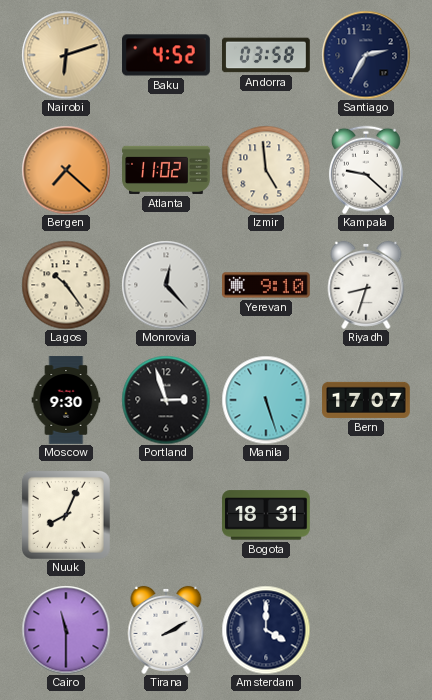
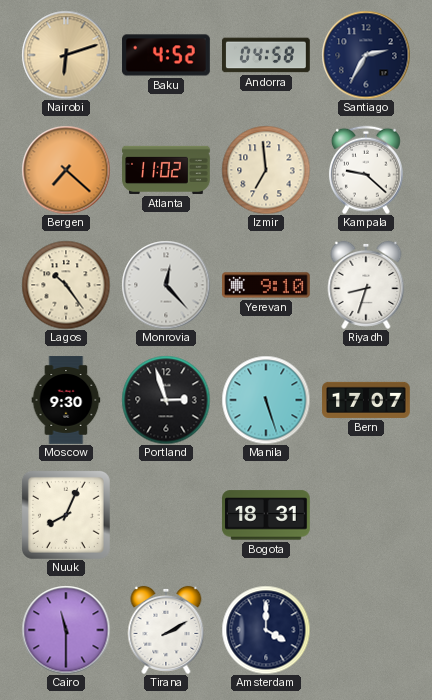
Andorra: 03:58 -> 04:58 (267, 55)
Izmir: 4:59 -> 6:59 (266, 170)
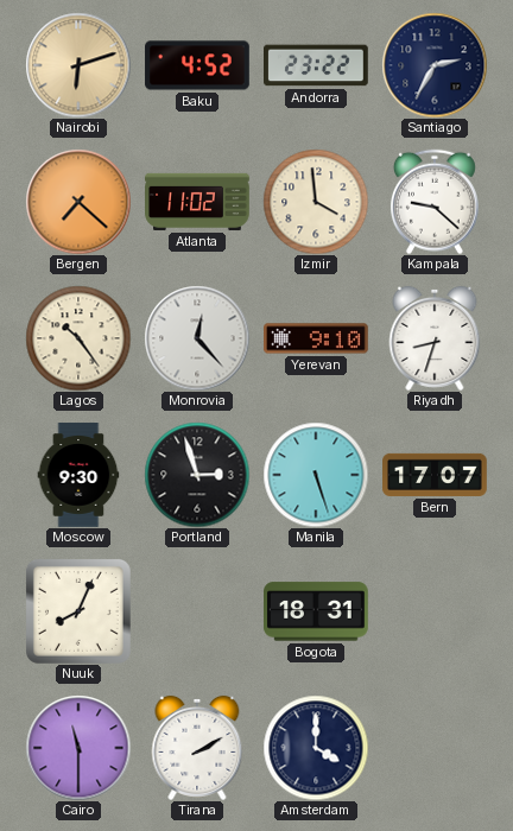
Andorra: 04:58 -> 23:22 (317, 65)
Izmir: 6:59 -> 3:59 (316, 202)
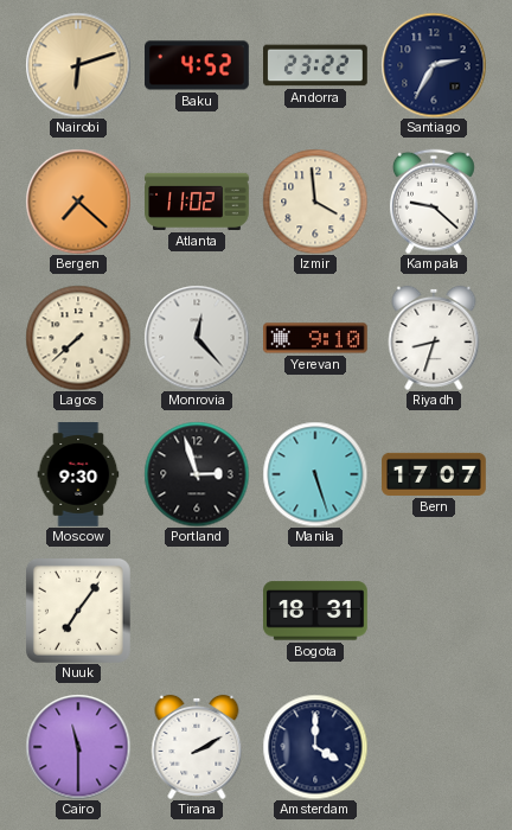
Lagos: 10:24 -> 7:38 (78, 338)
Nuuk: 8:04 -> 7:06 (78, 611)
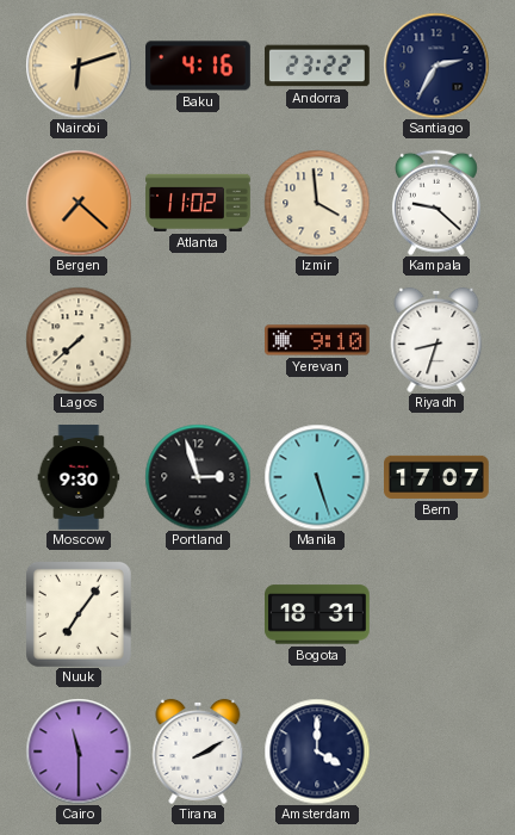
Baku: 4:52 -> 4:16 (198, 66)
Monrovia: 12:23 -> none (197, 338)
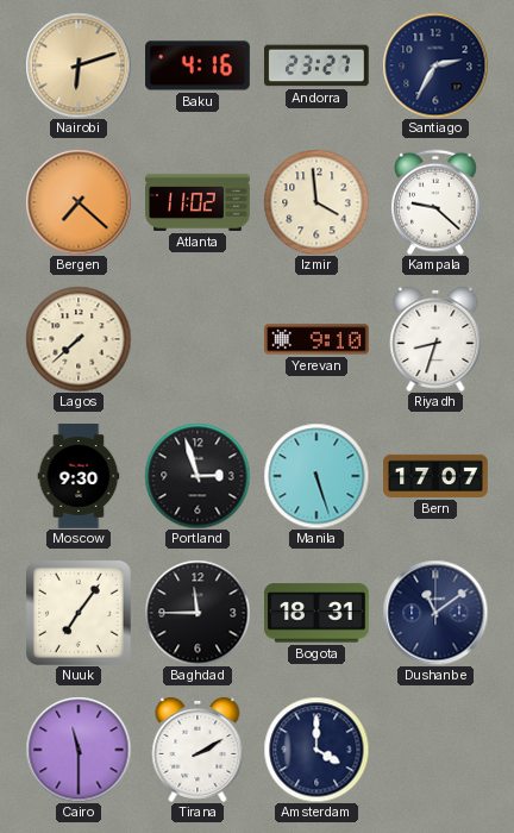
Andorra: 23:22 -> 23:27 (318, 65)
Baghdad: none -> 11:45 (198, 613)
Dushanbe: none -> 11:09 (435, 613)
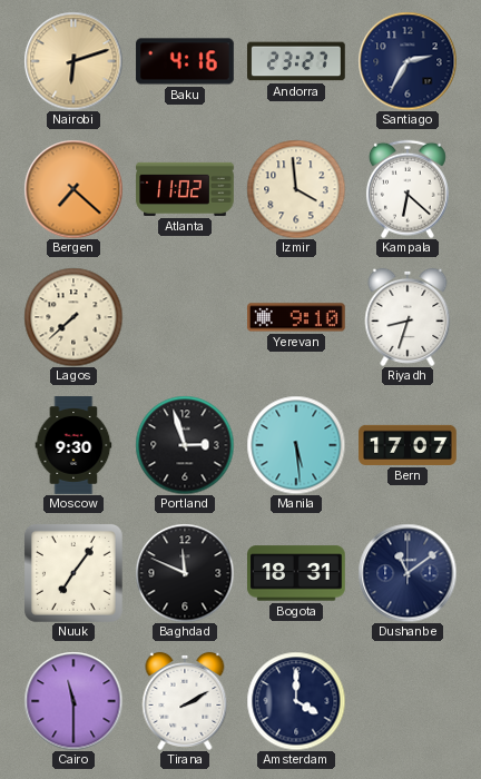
Kampala: 9:22 -> 6:22 (408, 189)
Manila: 5:27 -> 5:29 (296, 445)
Baghdad: 11:45 -> 11:49 (185, 573)
